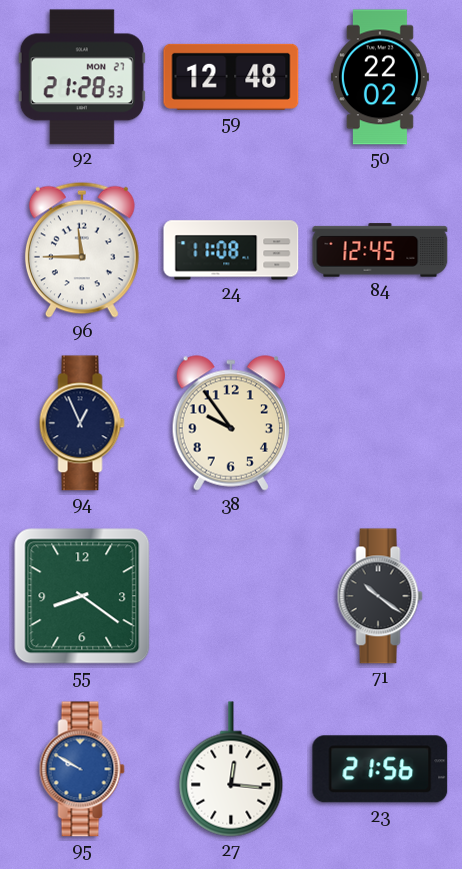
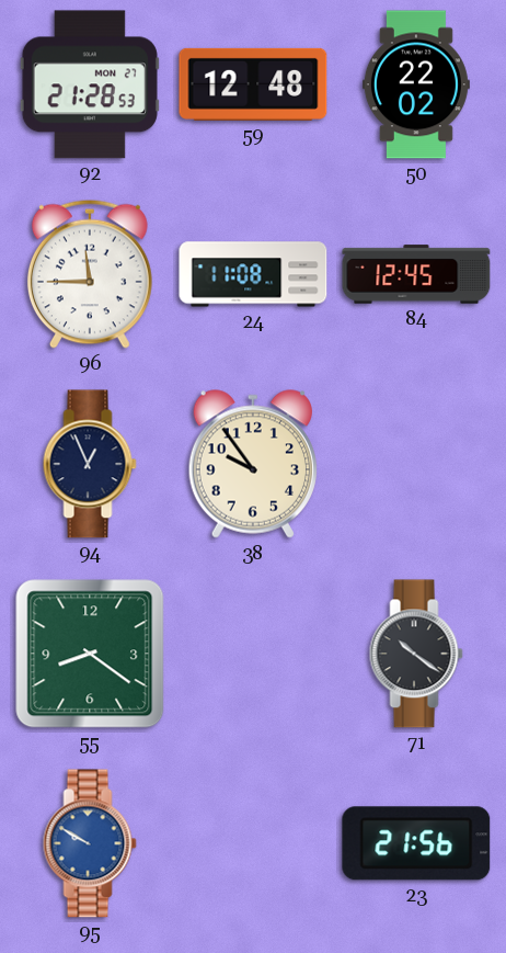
27: 12:16 -> none (231, 769)
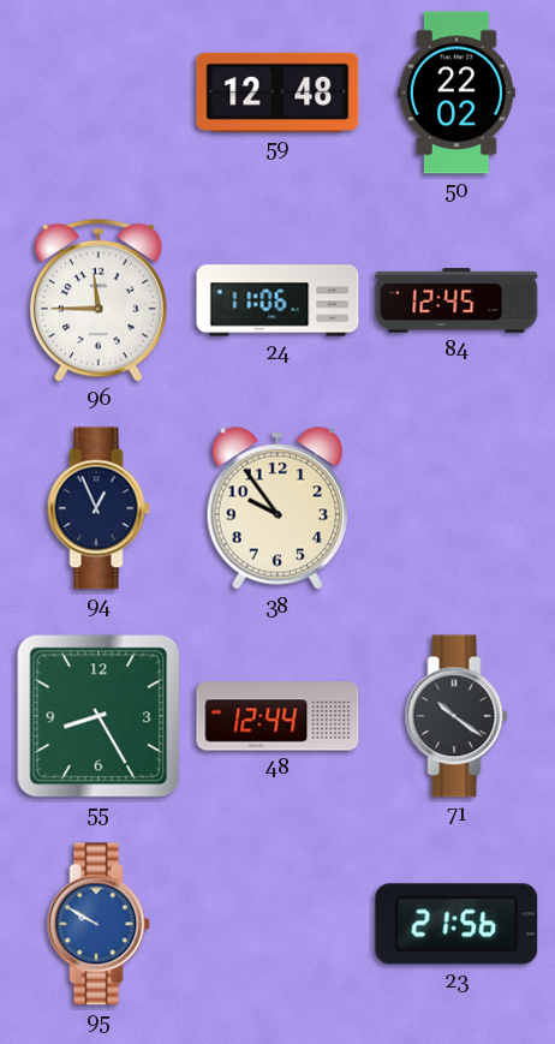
92: 21:28 -> none (90, 84)
24: 11:08 -> 11:06 (277, 300)
55: 8:21 -> 8:25 (99, 716)
48: none -> 12:44 (277, 716)
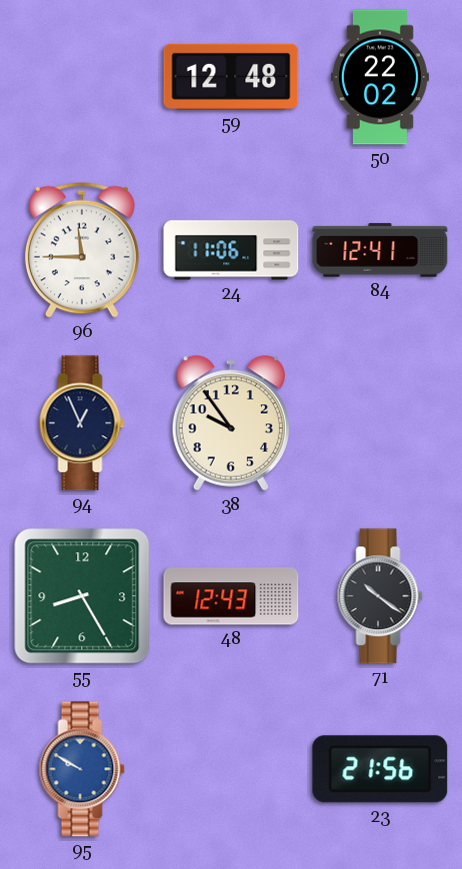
84: 12:45 -> 12:41 (380, 250)
48: 12:44 -> 12:43 (231, 596)
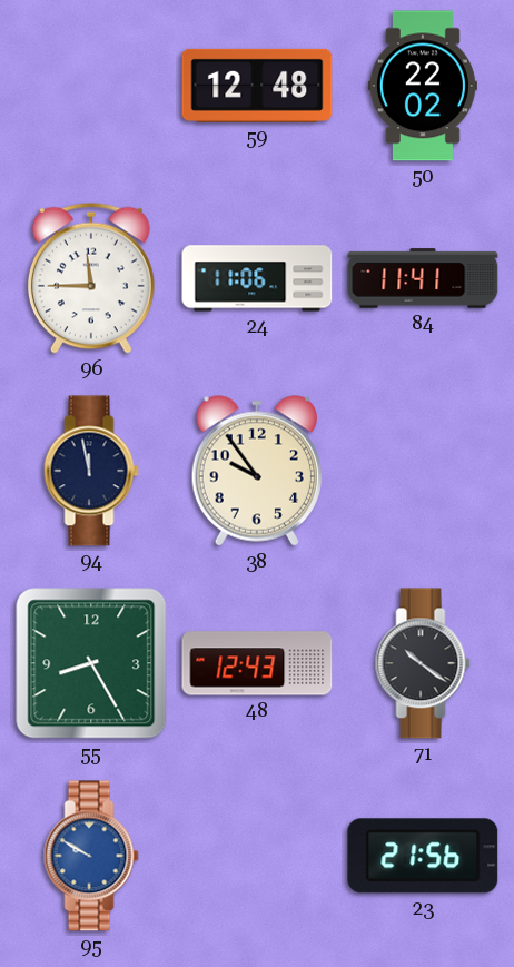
84: 12:41 -> 11:41 (423, 278)
94: 12:56 -> 11:58 (91, 471)
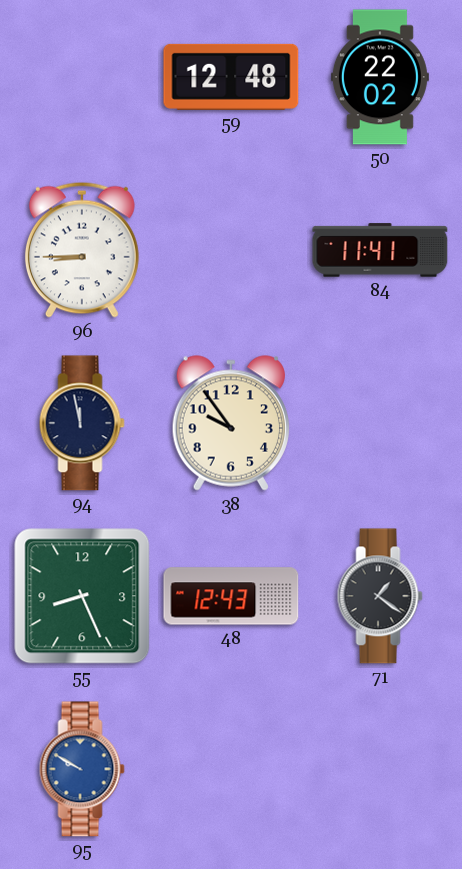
96: 11:45 -> 8:45 (82, 250)
24: 11:06 -> none (257, 278)
55: 8:25 -> 8:26 (82, 596)
71: 10:21 -> 1:21 (380, 596)
23: 21:56 -> none (423, 856)
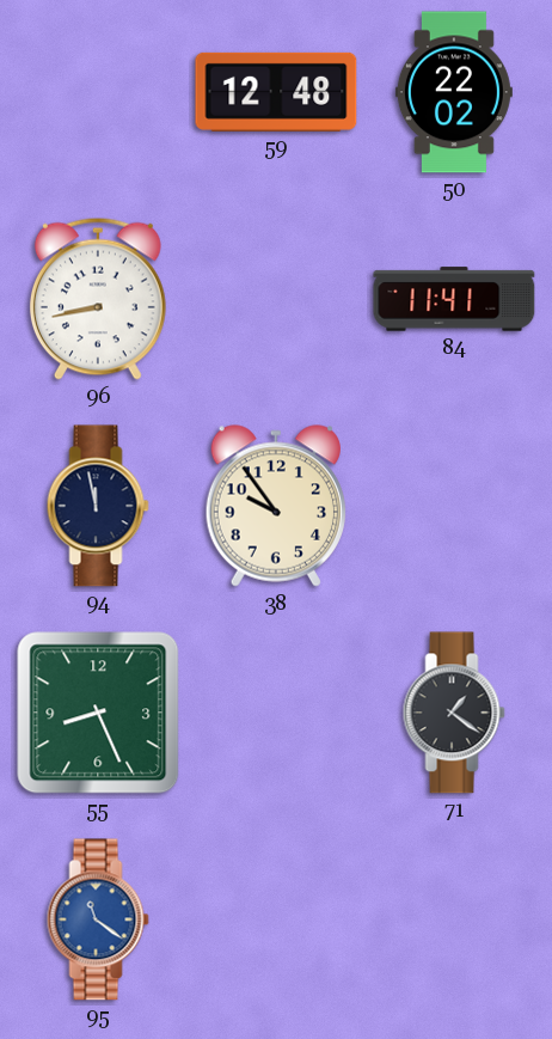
96: 8:45 -> 8:43 (98, 299)
48: 12:43 -> none (231, 596)
95: 9:50 -> 11:21 (98, 919)
